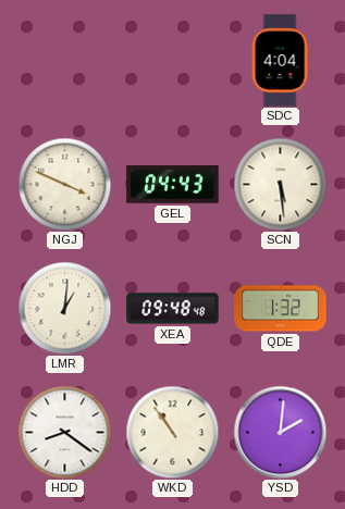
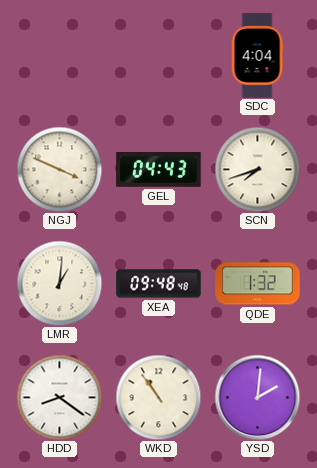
SCN: 5:29 -> 7:42 (257, 169)
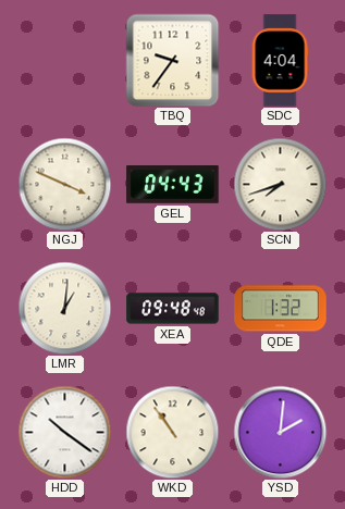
TBQ: none -> 9:36 (172, 60)
HDD: 8:21 -> 10:21 (64, 432)
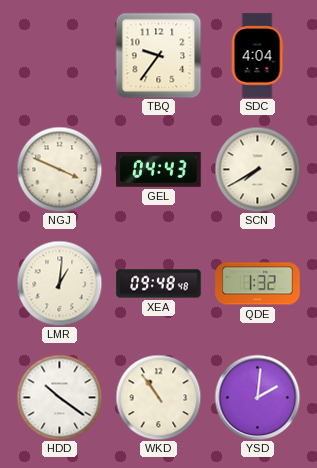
SCN: 7:42 -> 7:40 (257, 169)
